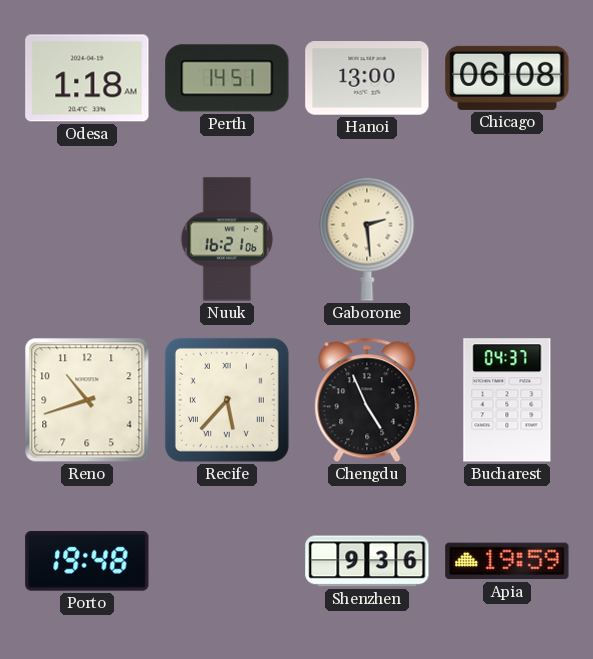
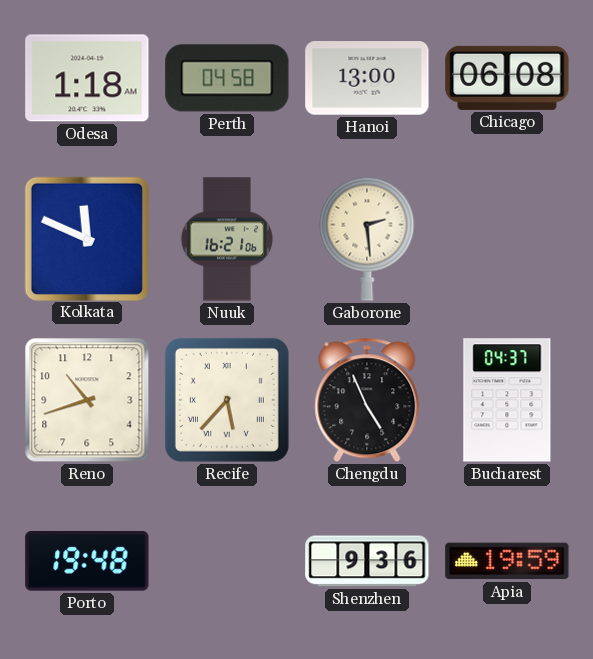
Perth: 14:51 -> 04:58 (227, 78)
Kolkata: none -> 11:49 (86, 238)
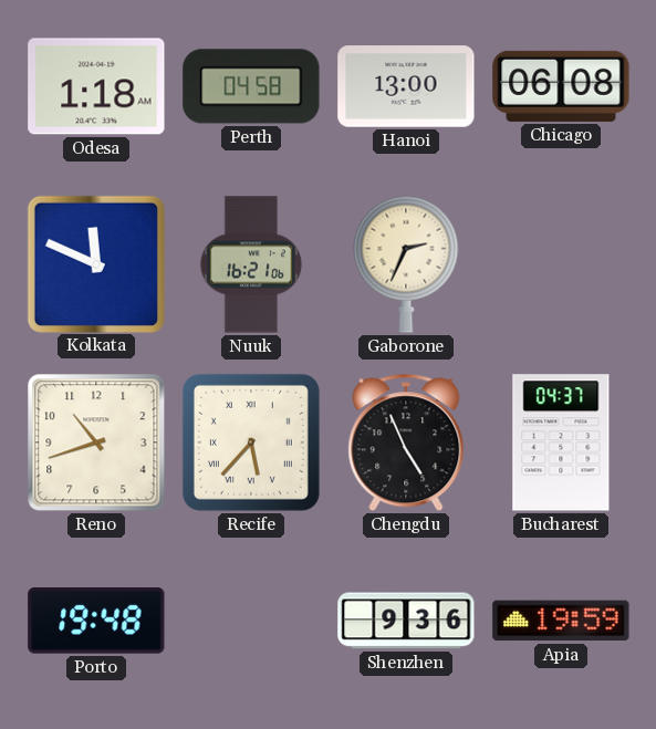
Gaborone: 2:29 -> 2:34 (406, 264)
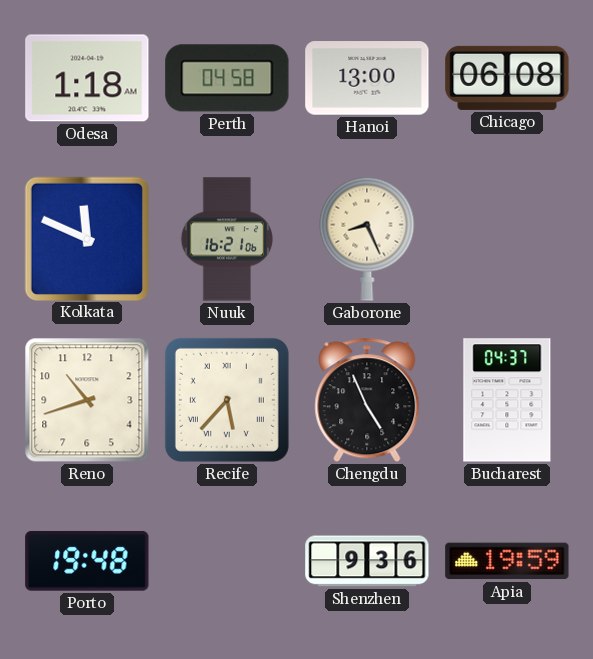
Gaborone: 2:34 -> 8:26 (367, 239)
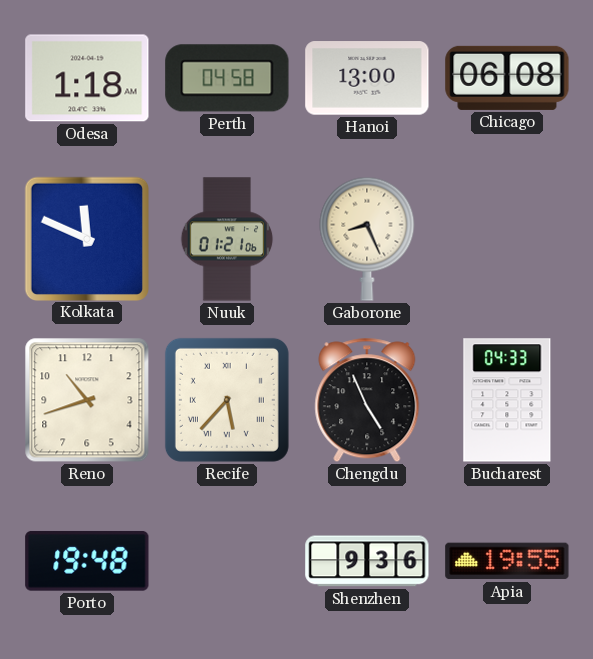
Nuuk: 16:21 -> 01:21 (227, 239)
Bucharest: 04:37 -> 04:33 (507, 400)
Apia: 19:59 -> 19:55 (507, 561)
